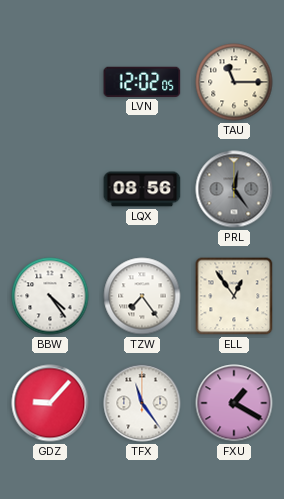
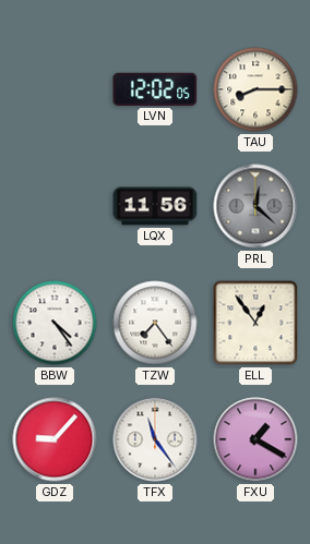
TAU: 11:15 -> 8:15 (255, 89)
LQX: 08:56 -> 11:56 (155, 206)
PRL: 12:24 -> 12:22 (255, 206)
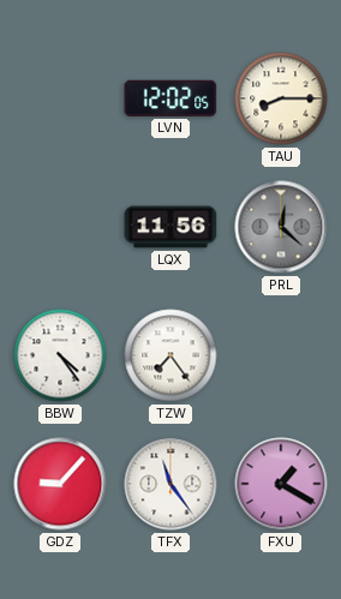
ELL: 12:54 -> none (255, 323)
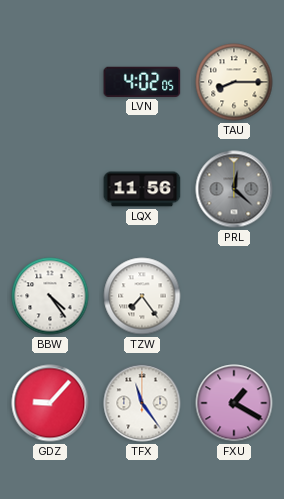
LVN: 12:02 -> 4:02 (142, 82)
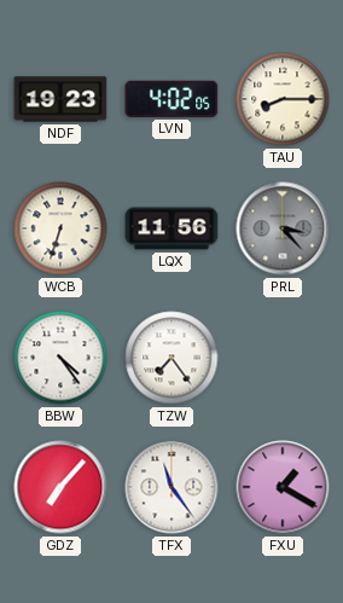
NDF: none -> 19:23 (60, 99)
WCB: none -> 6:33 (60, 228)
PRL: 12:22 -> 3:23 (283, 228)
GDZ: 9:07 -> 7:07 (60, 487)
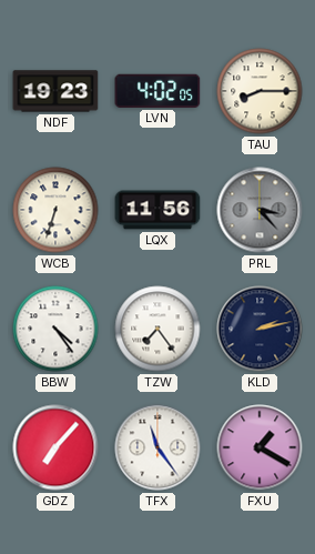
KLD: none -> 2:13 (260, 329)
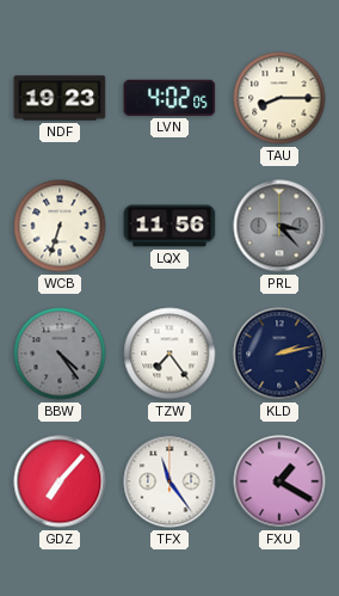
BBW dial: white -> grey (60, 354)
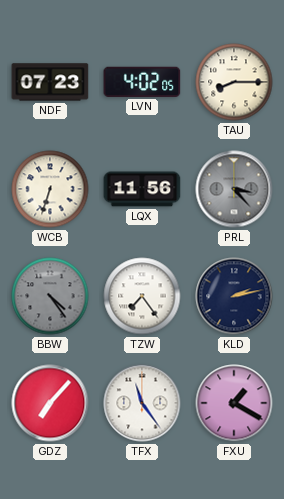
NDF: 19:23 -> 07:23 (50, 82)
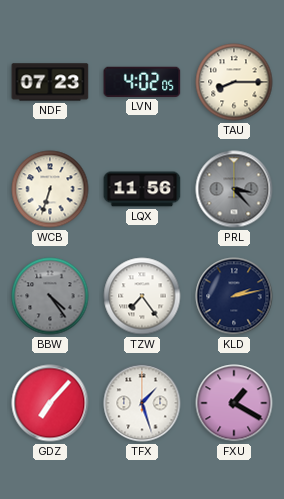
TFX: 11:24 -> 1:27 (142, 403)
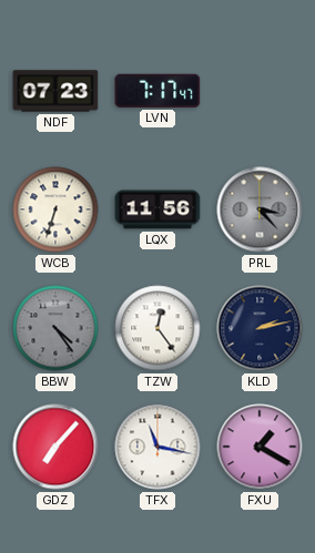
LVN: 4:02 -> 7:17 (157, 91)
TAU: 8:15 -> none (234, 82)
TZW: 7:24 -> 12:24 (157, 328)
TFX: 1:27 -> 11:17 (157, 447)
